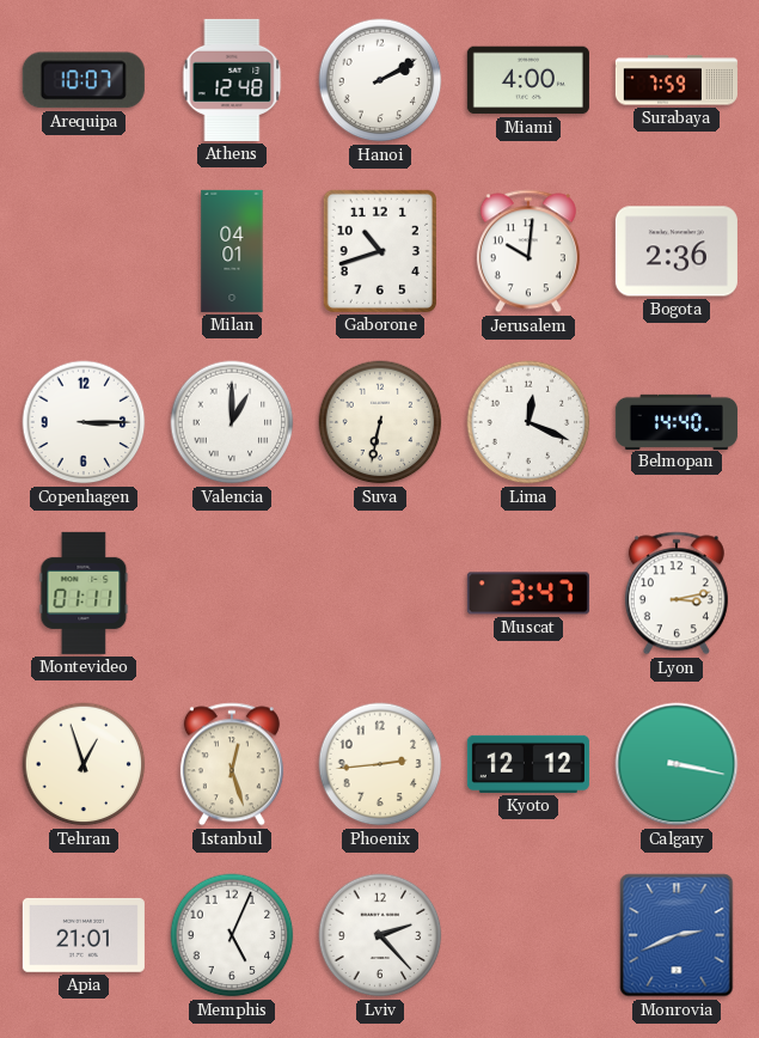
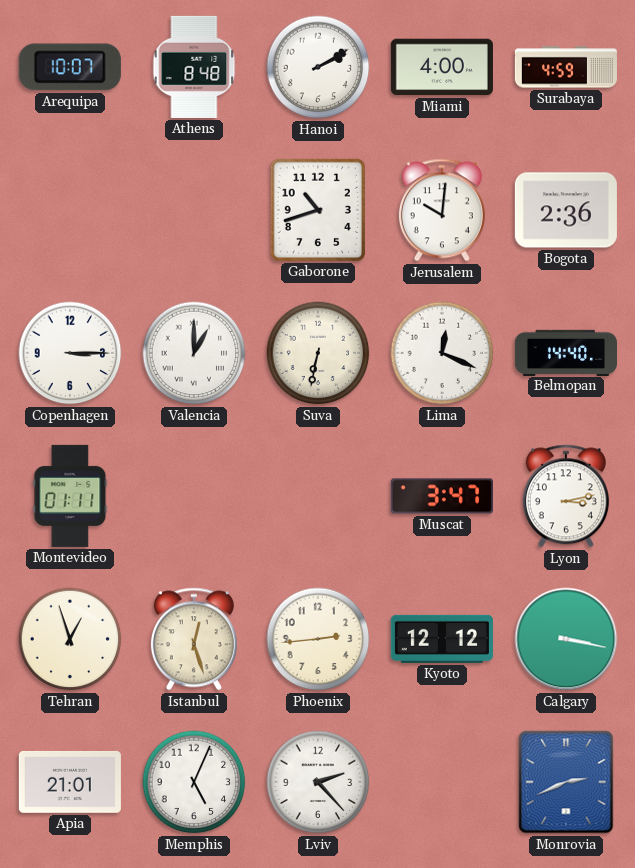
Athens: 12:48 -> 8:48 (194, 67)
Surabaya: 7:59 -> 4:59 (566, 67)
Milan: 04:01 -> none (232, 251)
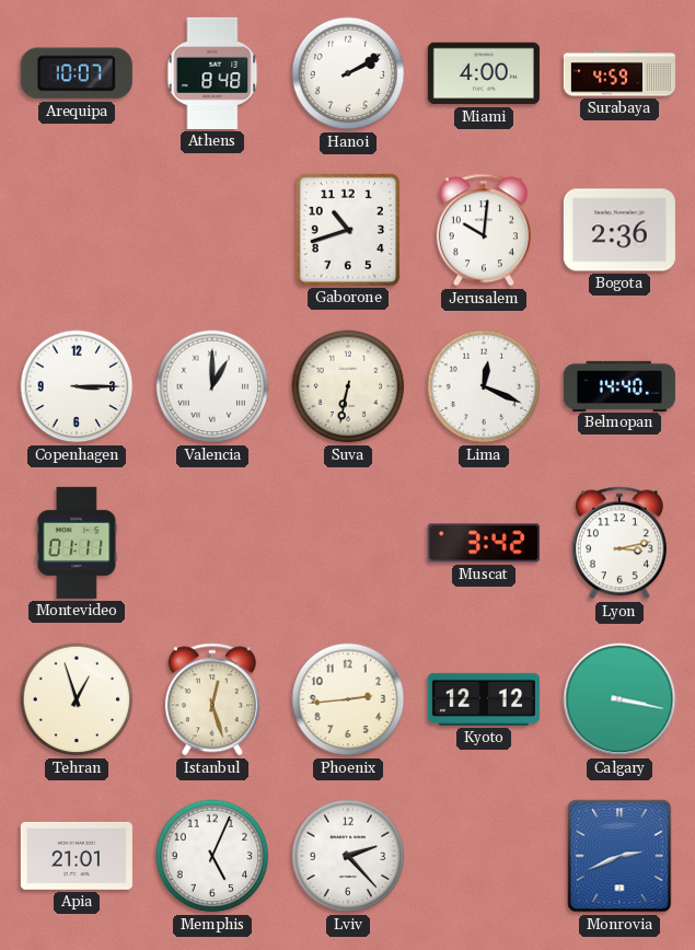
Muscat: 3:47 -> 3:42 (484, 543)
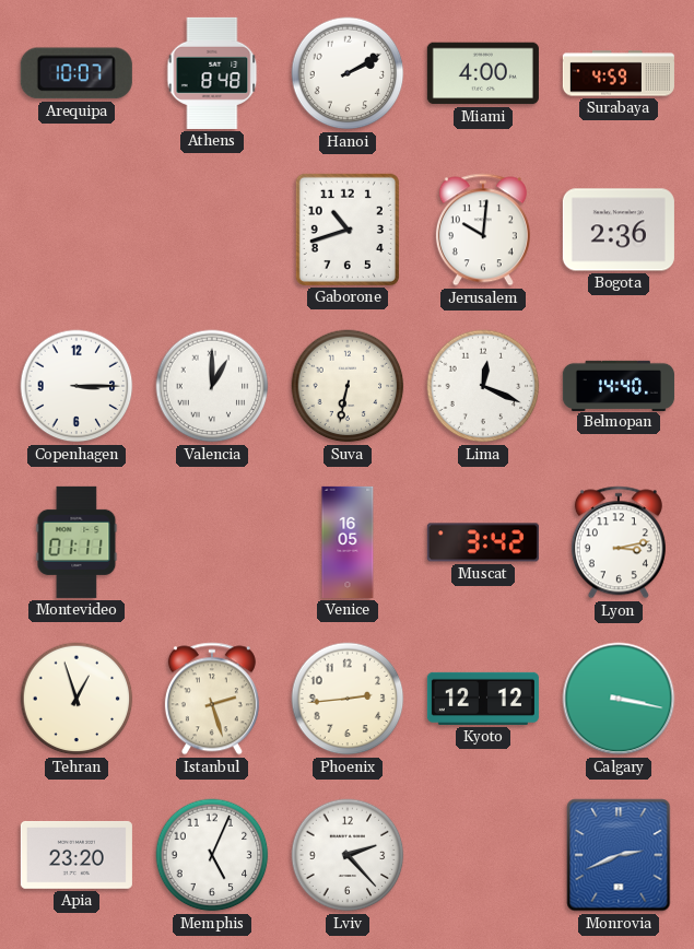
Venice: none -> 16:05 (348, 542)
Istanbul: 12:27 -> 2:27 (212, 699)
Apia: 21:01 -> 23:20 (77, 855)
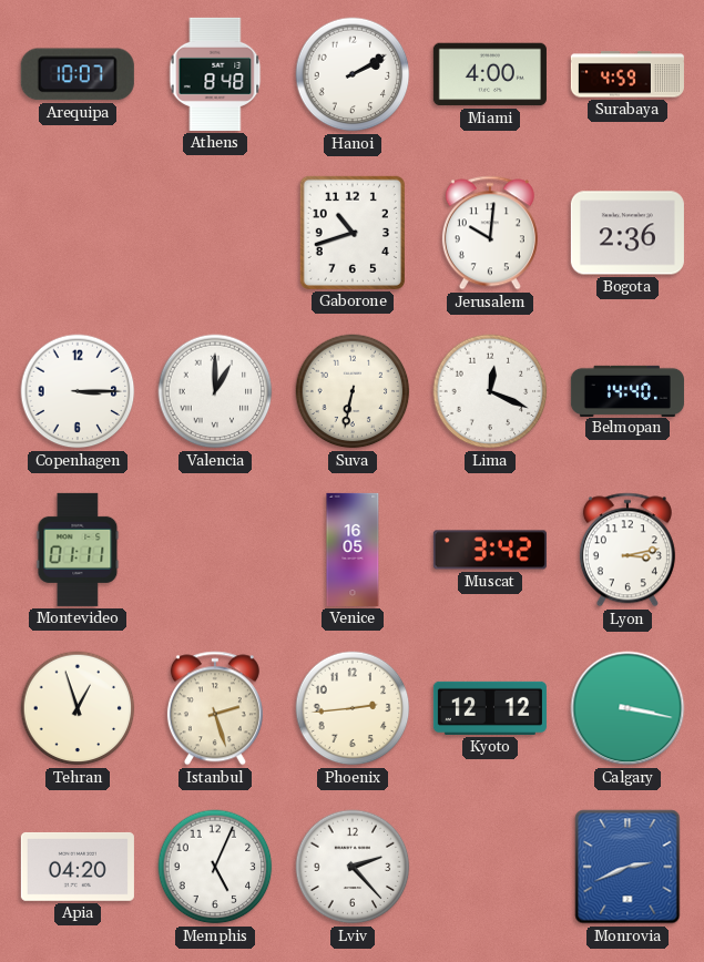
Apia: 23:20 -> 04:20 (78, 867)
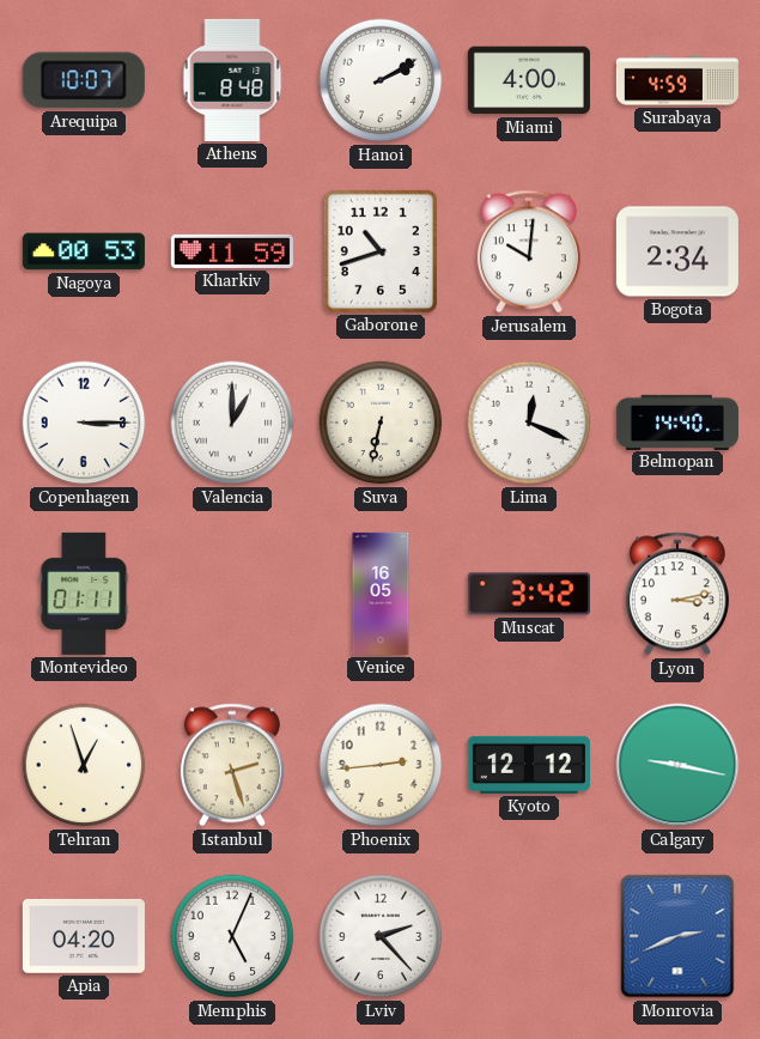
Nagoya: none -> 00:53 (84, 251)
Kharkiv: none -> 11:59 (232, 251)
Bogota: 2:36 -> 2:34 (677, 251)
Calgary: 3:17 -> 9:17 (677, 765)
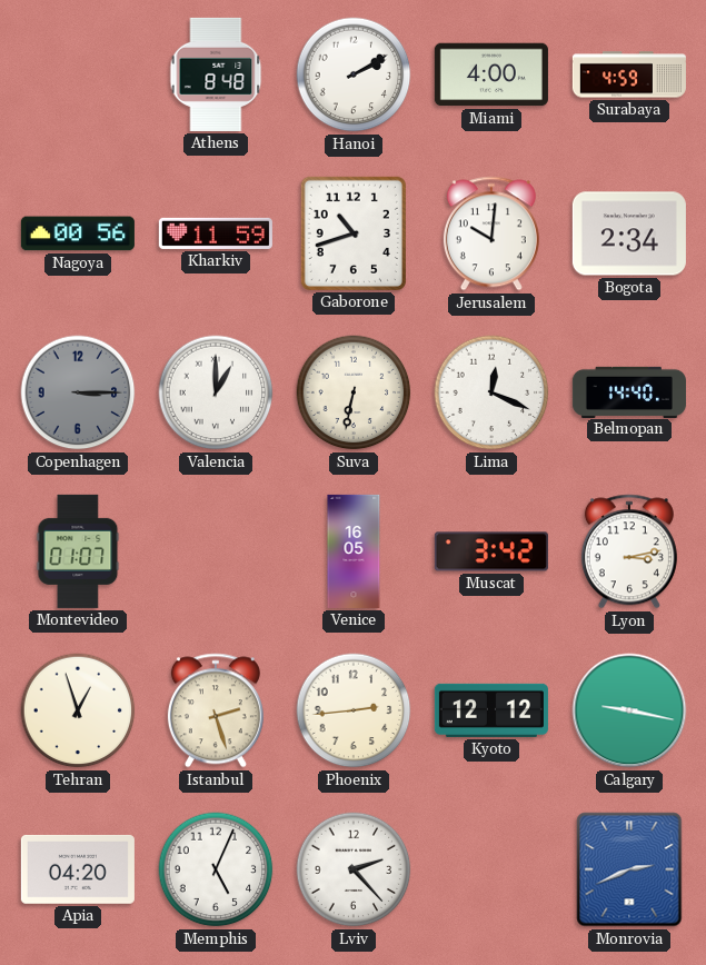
Arequipa: 10:07 -> none (84, 80)
Nagoya: 00:53 -> 00:56 (78, 233)
Copenhagen dial: white -> grey (78, 392)
Montevideo: 01:11 -> 01:07 (78, 551)
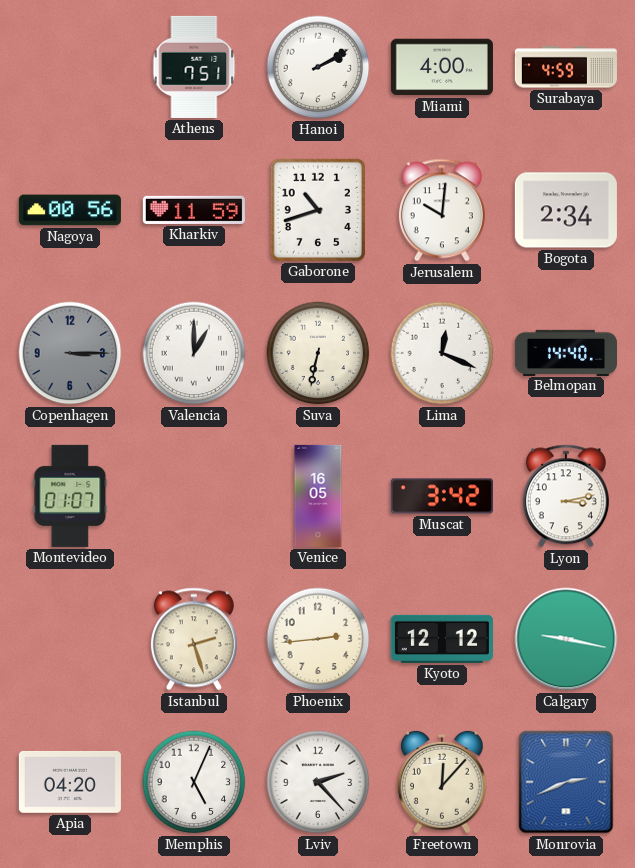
Athens: 8:48 -> 7:51 (194, 67)
Tehran: 12:57 -> none (78, 710)
Freetown: none -> 12:07 (443, 782)
